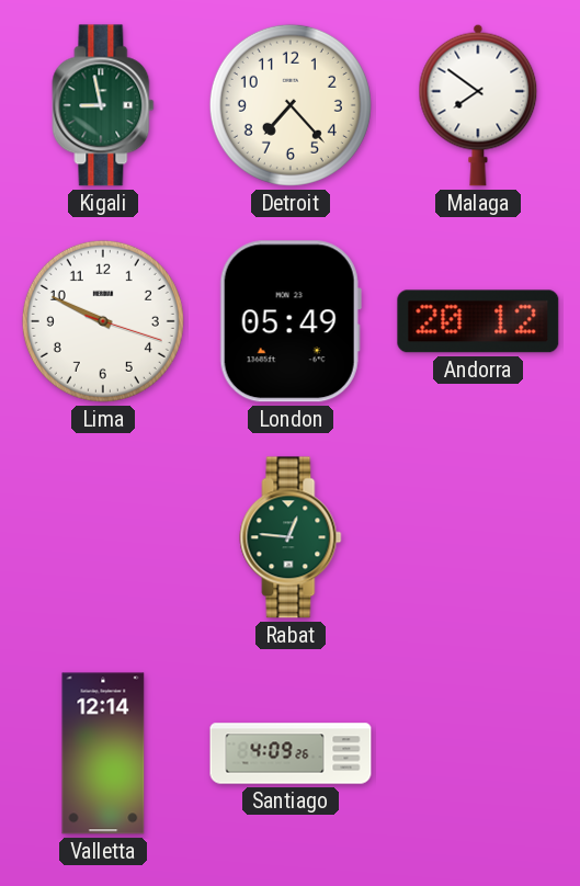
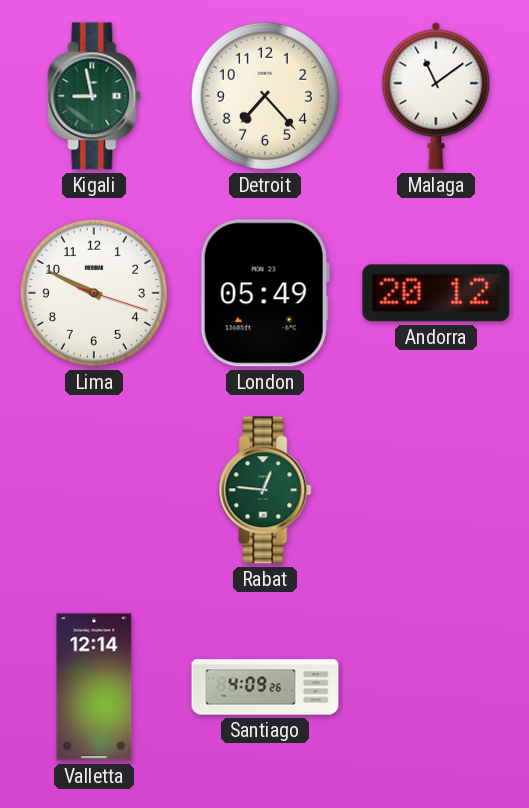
Malaga: 7:51 -> 11:09 (436, 96)
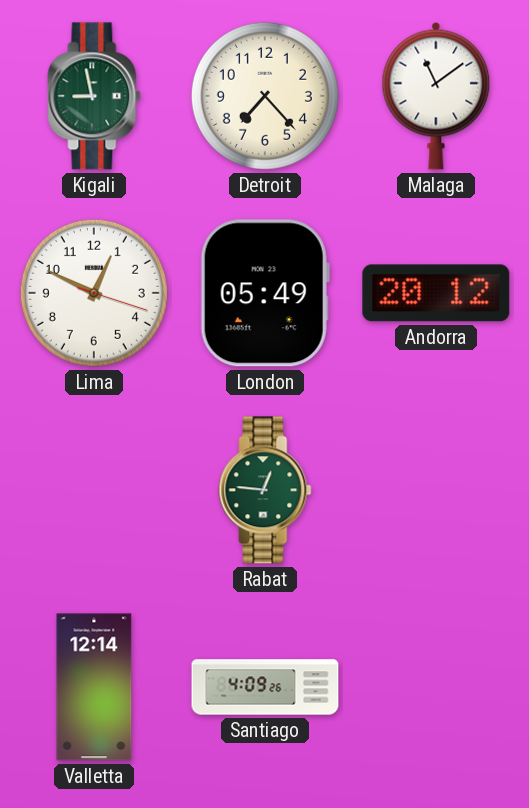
Lima: 9:49 -> 12:49 (94, 293)
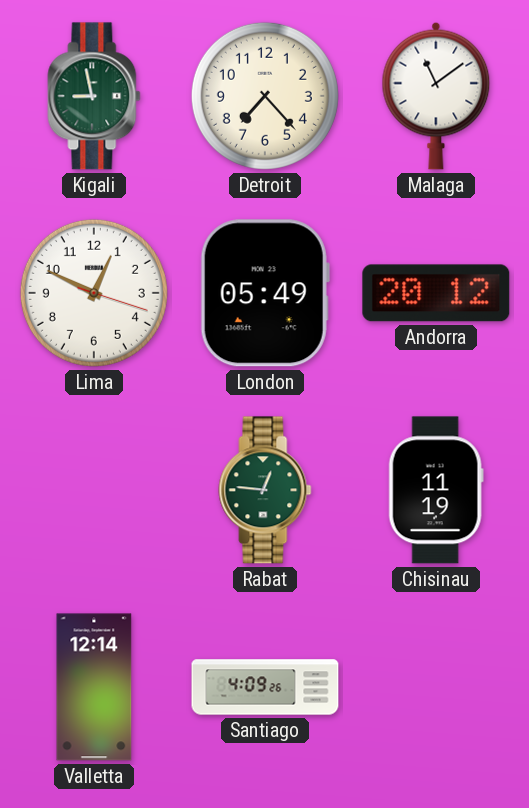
Chisinau: none -> 11:19 (436, 490)
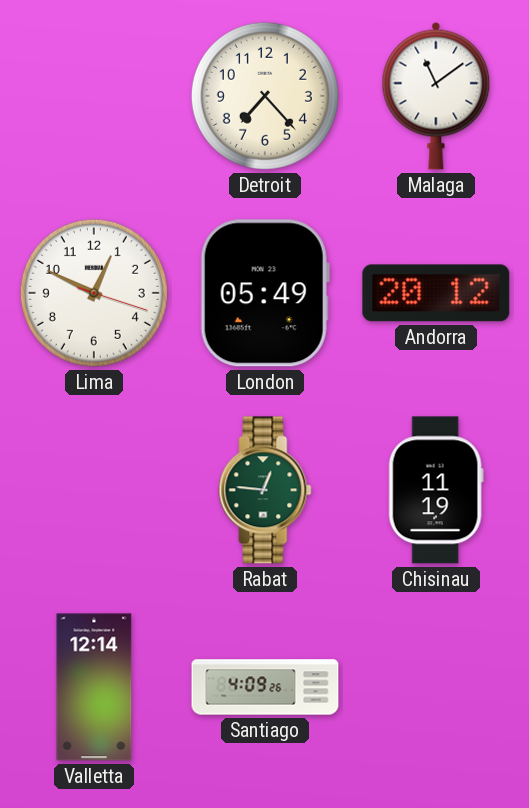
Kigali: 8:58 -> none (94, 96)
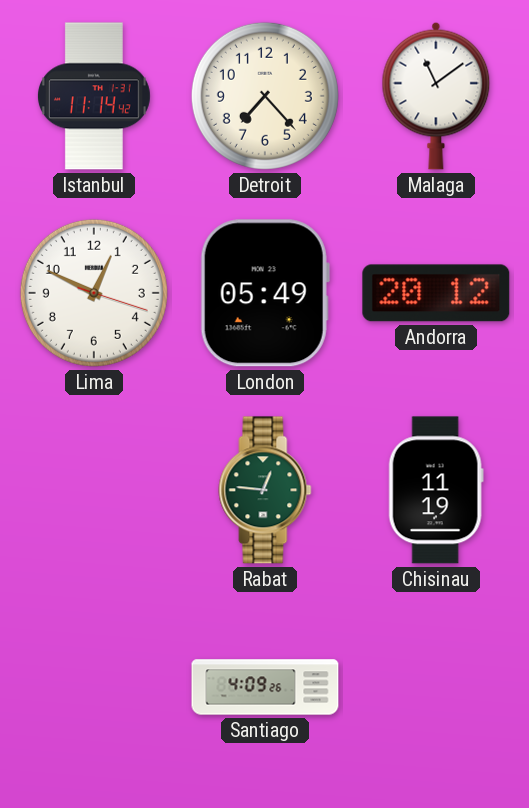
Istanbul: none -> 11:14 (94, 96)
Valletta: 12:14 -> none (94, 687)
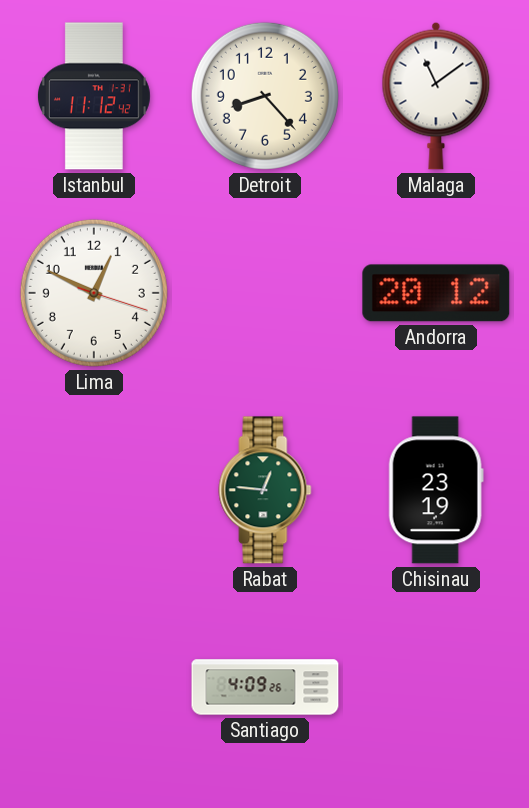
Istanbul: 11:14 -> 11:12 (94, 96)
Detroit: 7:23 -> 8:23 (265, 96)
London: 05:49 -> none (265, 293)
Chisinau: 11:19 -> 23:19 (436, 490)
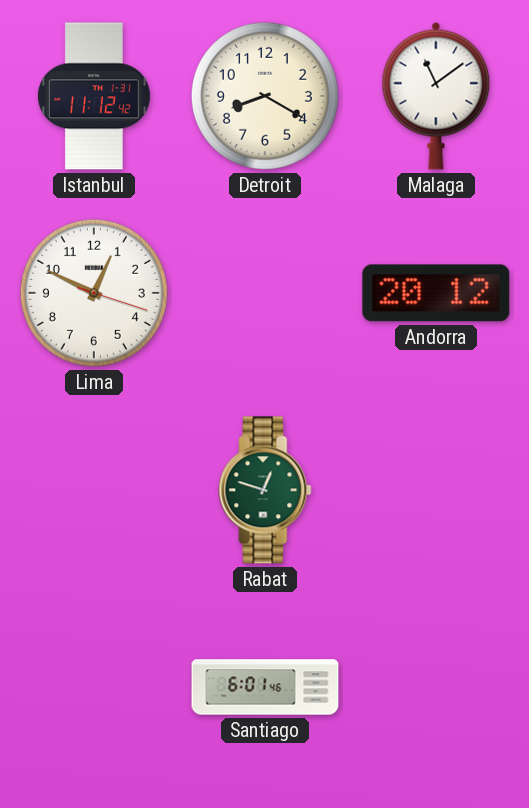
Detroit: 8:23 -> 8:20 (265, 96)
Rabat: 12:46 -> 12:48 (265, 490)
Chisinau: 23:19 -> none (436, 490)
Santiago: 4:09 -> 6:01 (265, 687)
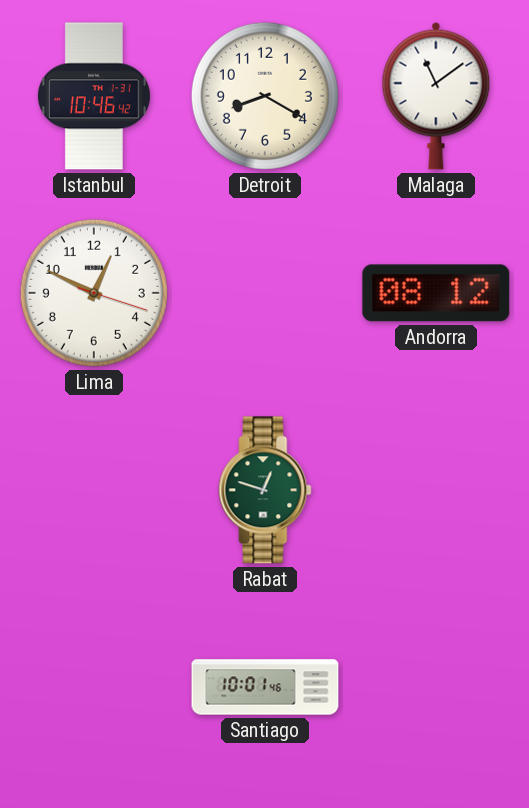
Istanbul: 11:12 -> 10:46 (94, 96)
Andorra: 20:12 -> 08:12 (436, 293)
Santiago: 6:01 -> 10:01 (265, 687)
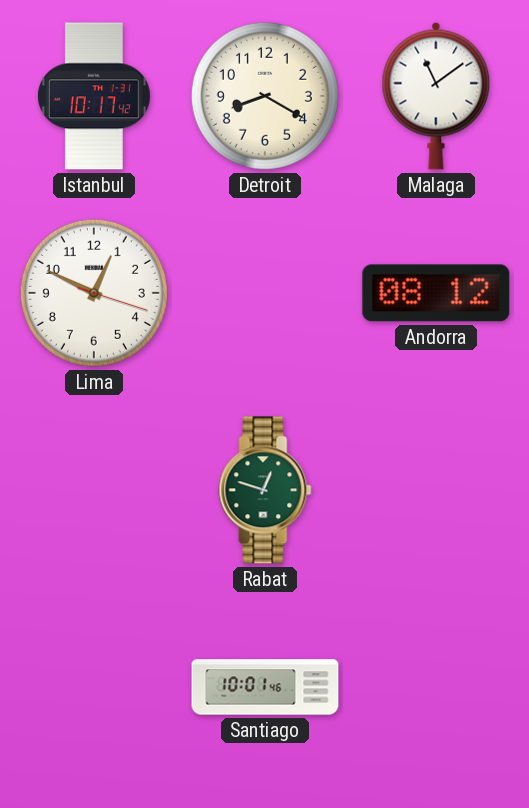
Istanbul: 10:46 -> 10:17 (94, 96)
